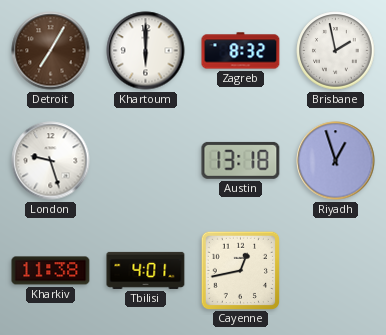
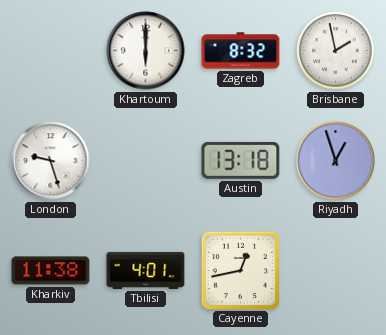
Detroit: 7:05 -> none (51, 51)
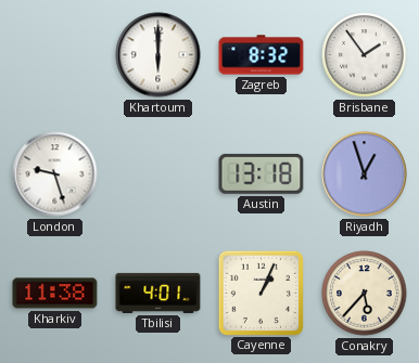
Brisbane: 1:58 -> 1:54 (365, 55)
Cayenne: 12:43 -> 1:04 (261, 293)
Conakry: none -> 5:37 (365, 294)
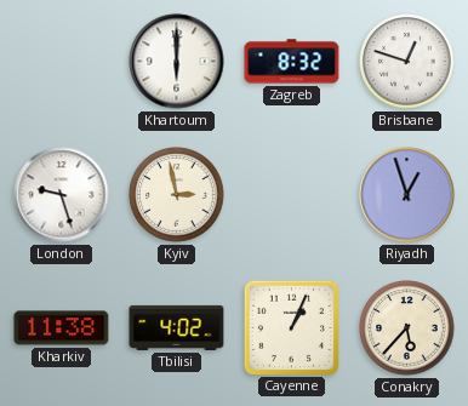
Brisbane: 1:54 -> 12:48 (407, 62)
Kyiv: none -> 2:58 (177, 195)
Austin: 13:18 -> none (262, 173)
Tbilisi: 4:01 -> 4:02 (177, 327)
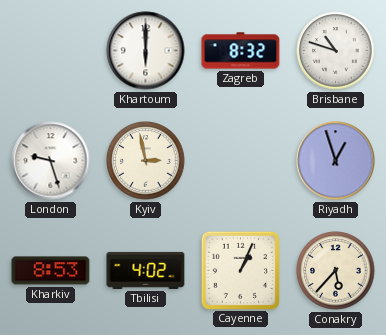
Brisbane: 12:48 -> 10:48 (336, 51)
Kharkiv: 11:38 -> 8:53 (51, 271)
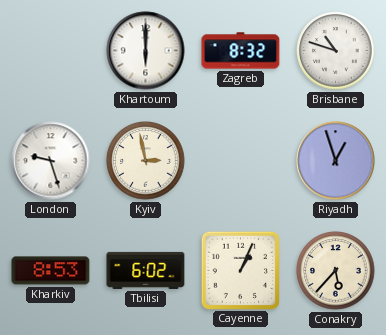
Tbilisi: 4:02 -> 6:02 (146, 270)
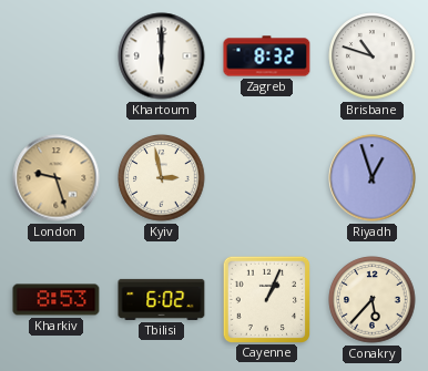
London dial: white -> champagne (57, 178)
